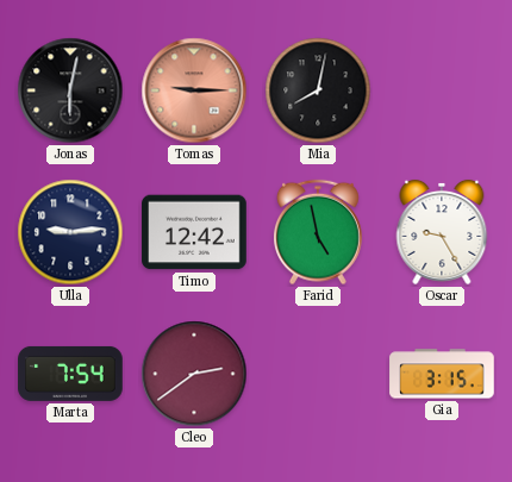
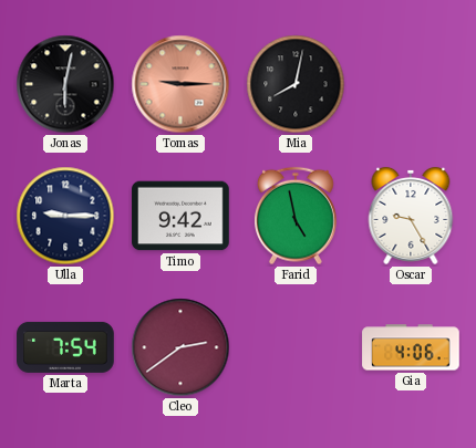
Ulla: 9:14 -> 9:15 (65, 216)
Timo: 12:42 -> 9:42 (180, 216)
Gia: 3:15 -> 4:06 (411, 347)
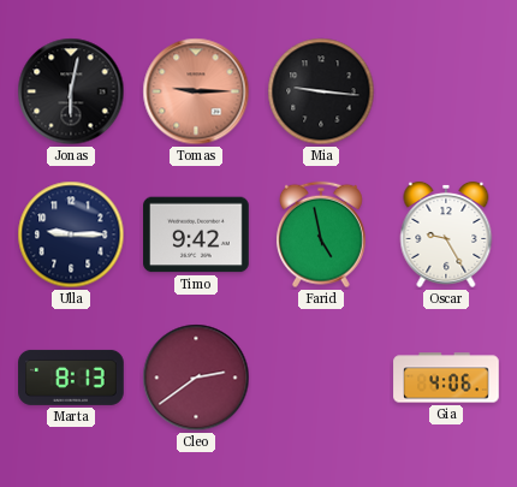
Mia: 8:02 -> 9:16 (321, 91)
Marta: 7:54 -> 8:13 (71, 378)
